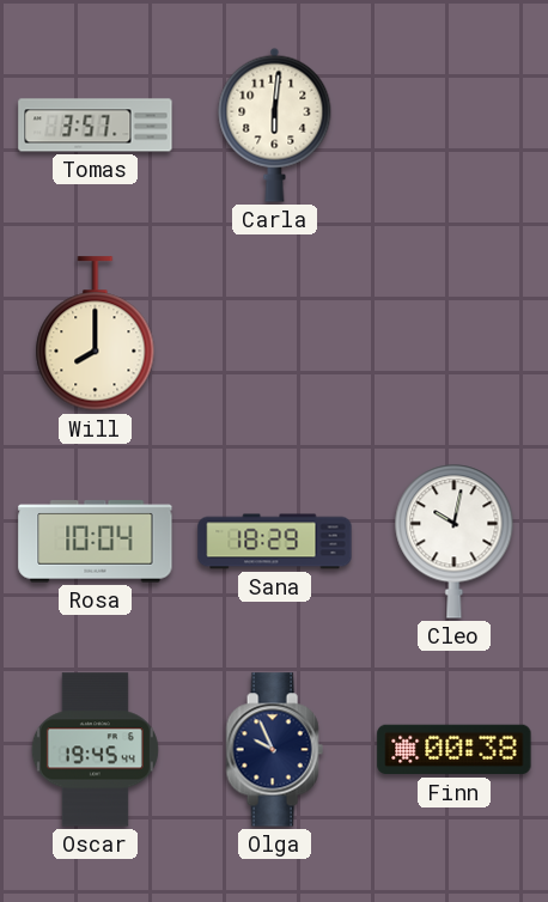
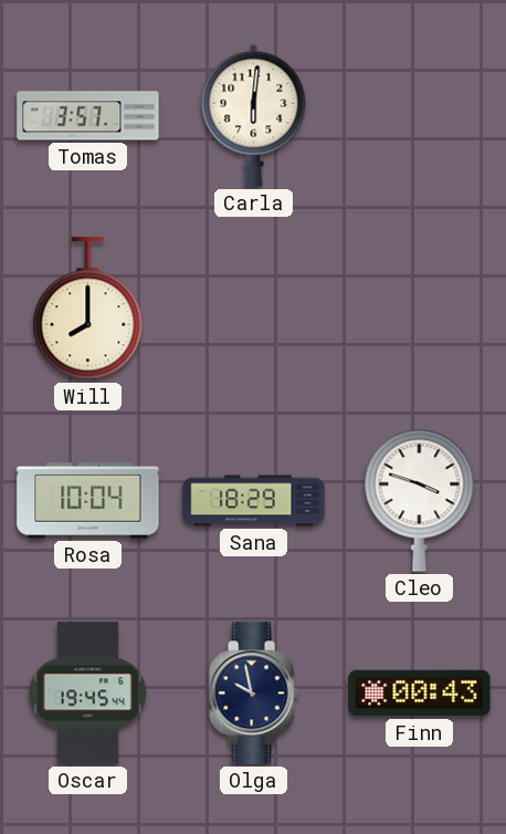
Cleo: 10:02 -> 3:48 (420, 500)
Olga: 9:56 -> 9:58 (253, 694)
Finn: 00:38 -> 00:43 (420, 694)
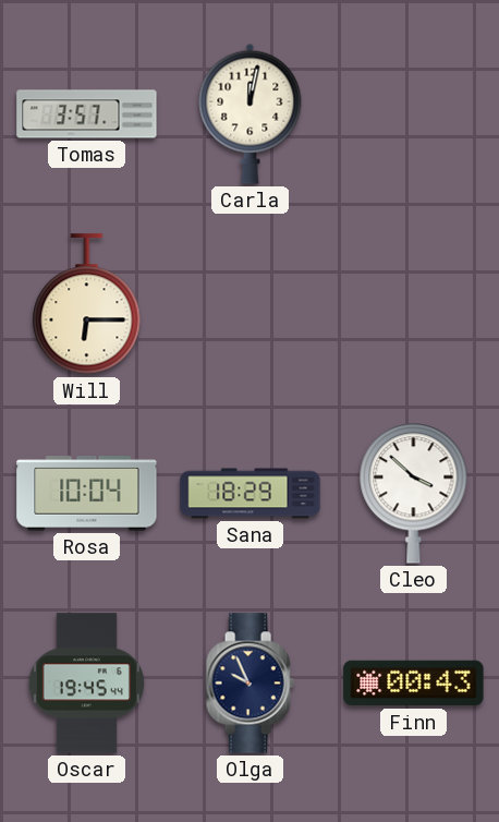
Carla: 6:01 -> 12:02 (251, 113)
Will: 8:00 -> 6:15 (87, 304)
Cleo: 3:48 -> 3:52 (414, 493)
Olga: 9:58 -> 9:56 (249, 684)
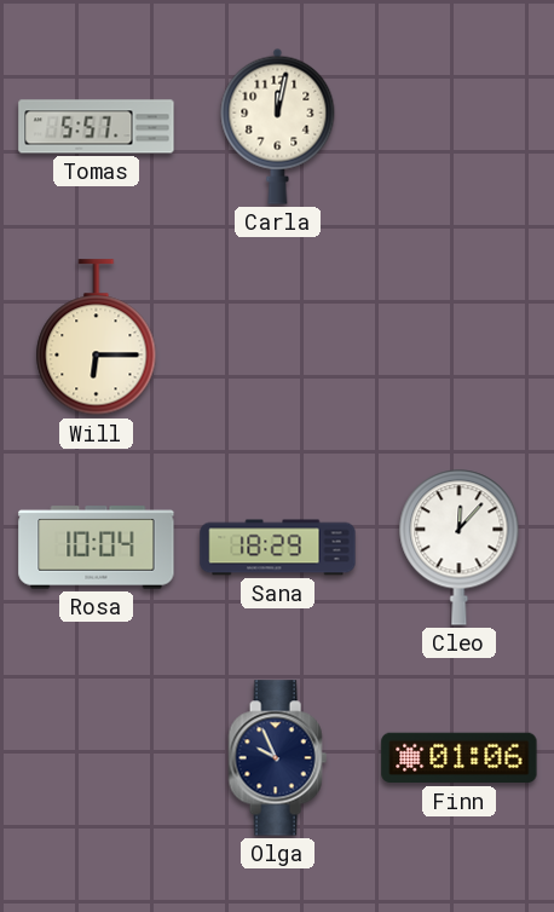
Tomas: 3:57 -> 5:57 (97, 127)
Cleo: 3:52 -> 12:07 (460, 547)
Oscar: 19:45 -> none (86, 684)
Finn: 00:43 -> 01:06 (460, 758)
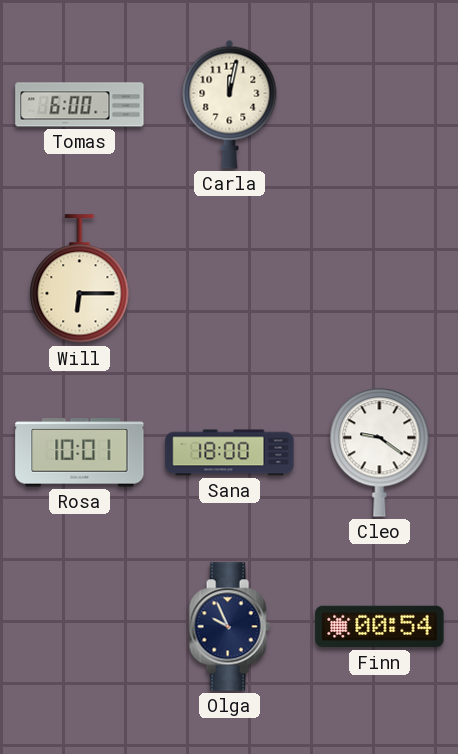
Tomas: 5:57 -> 6:00 (80, 105)
Rosa: 10:04 -> 10:01 (80, 453)
Sana: 18:29 -> 18:00 (230, 453)
Cleo: 12:07 -> 9:21 (380, 452)
Finn: 01:06 -> 00:54 (380, 627)
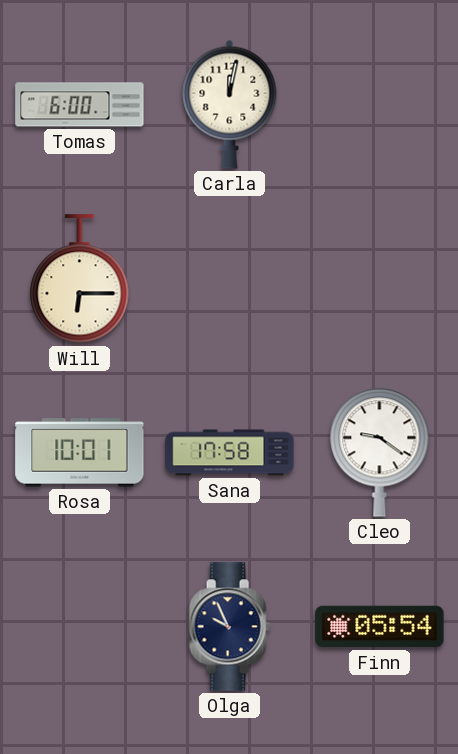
Sana: 18:00 -> 17:58 (230, 453)
Finn: 00:54 -> 05:54 (380, 627)
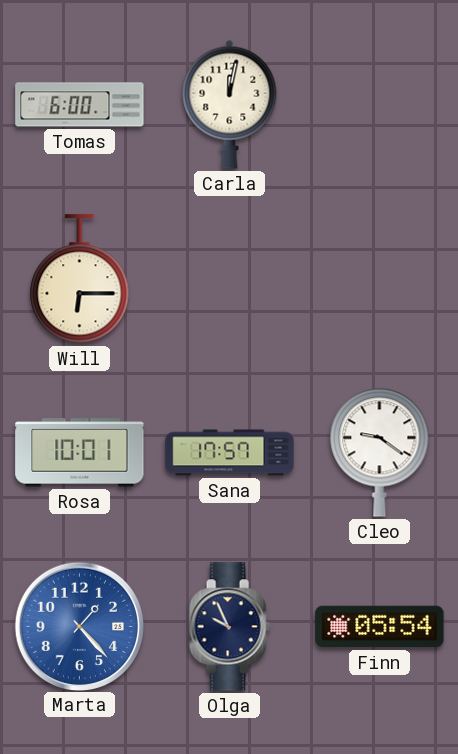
Sana: 17:58 -> 17:57 (230, 453)
Marta: none -> 1:23 (79, 626)
